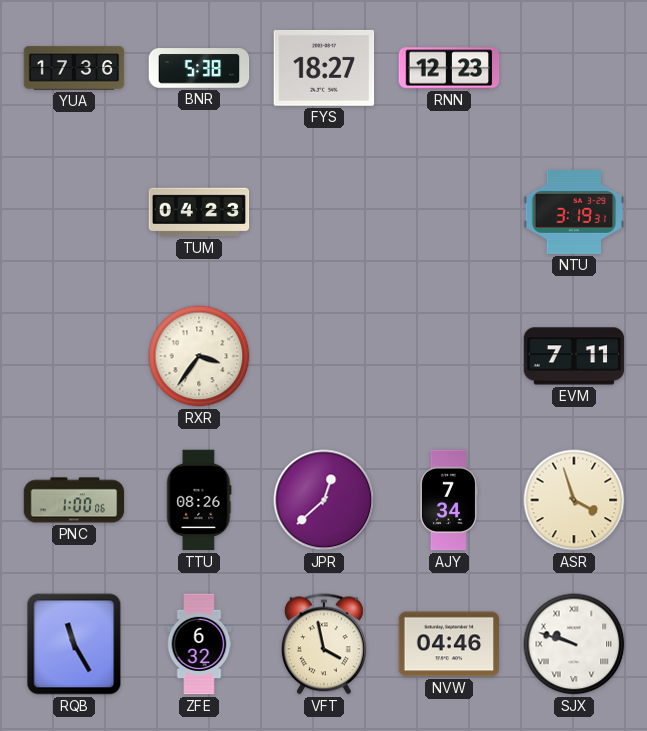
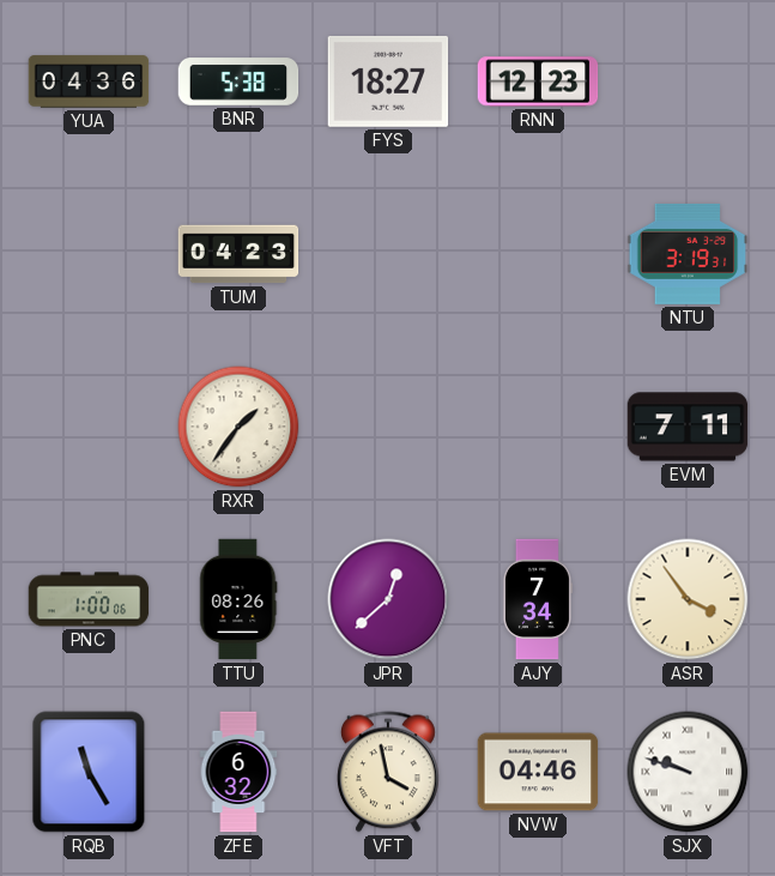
YUA: 17:36 -> 04:36 (89, 81)
RXR: 3:36 -> 1:36 (238, 427)
ASR: 3:57 -> 3:54 (688, 599)
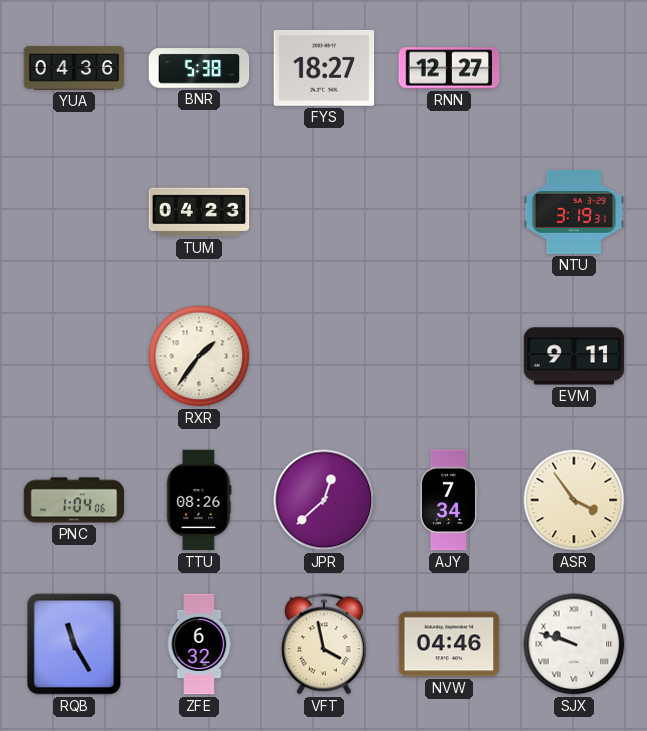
RNN: 12:23 -> 12:27 (449, 68)
EVM: 7:11 -> 9:11 (574, 356)
PNC: 1:00 -> 1:04 (74, 500)
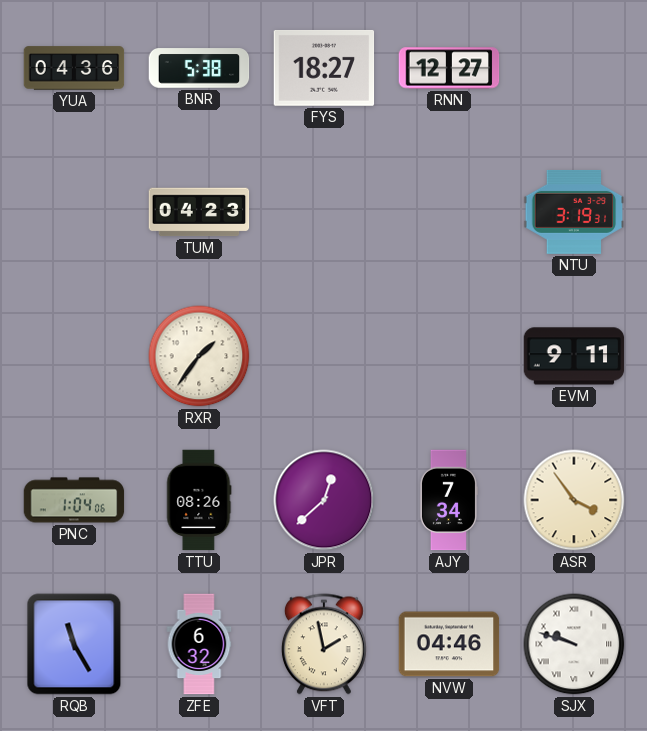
VFT: 3:58 -> 1:58 (324, 644)
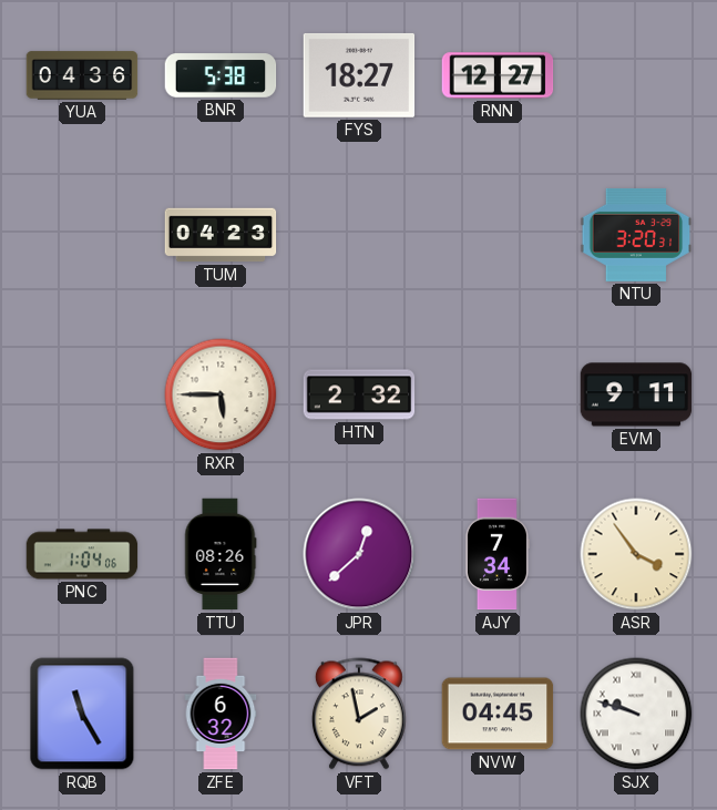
NTU: 3:19 -> 3:20 (636, 235)
RXR: 1:36 -> 5:45 (221, 394)
HTN: none -> 2:32 (359, 394)
NVW: 04:46 -> 04:45 (498, 714)
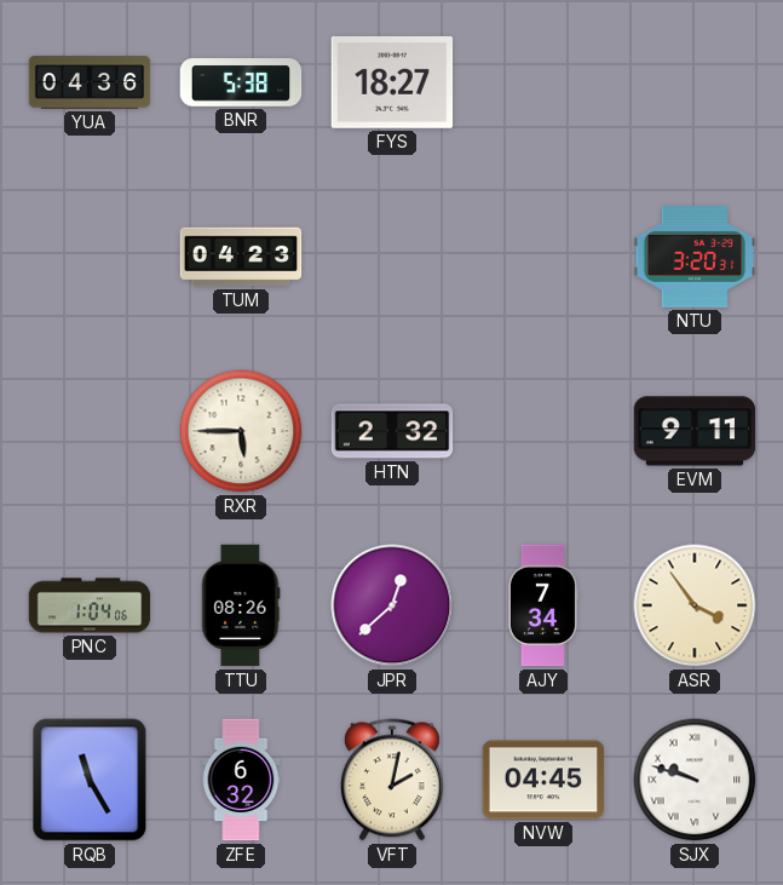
RNN: 12:27 -> none (498, 75)
VFT: 1:58 -> 2:02 (392, 780)
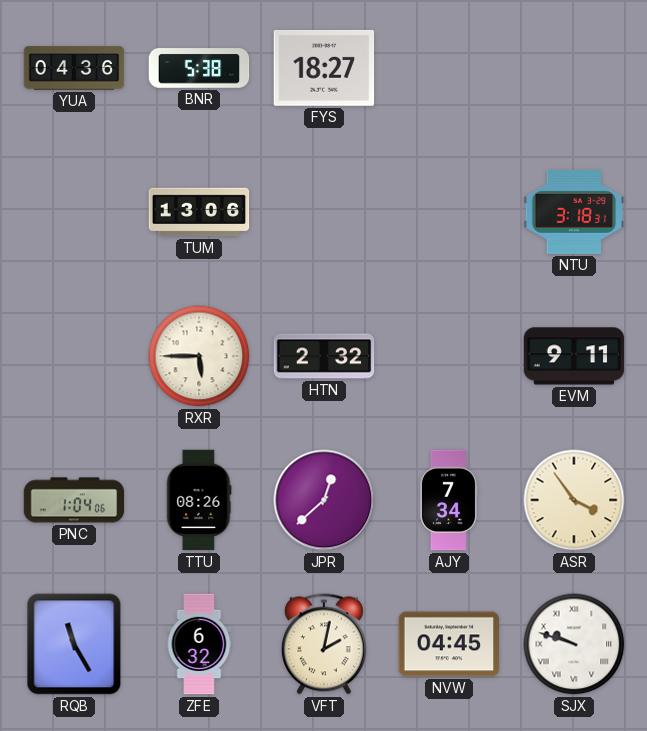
TUM: 04:23 -> 13:06 (199, 212)
NTU: 3:20 -> 3:18 (574, 212)
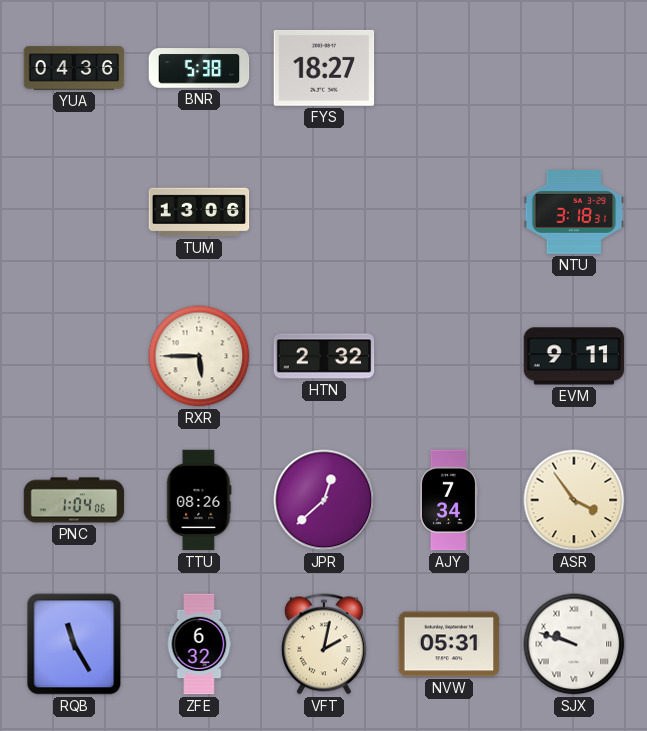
NVW: 04:45 -> 05:31 (449, 644)
